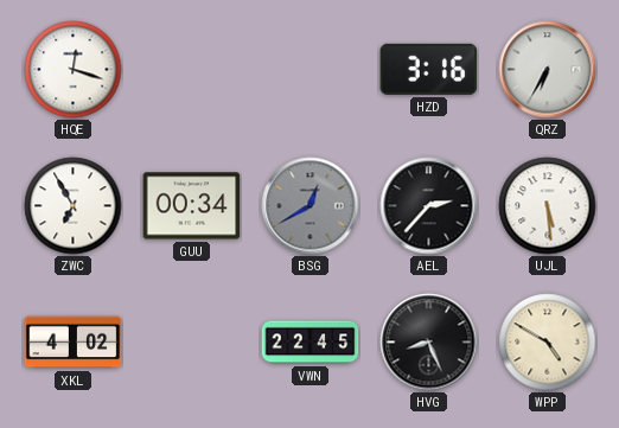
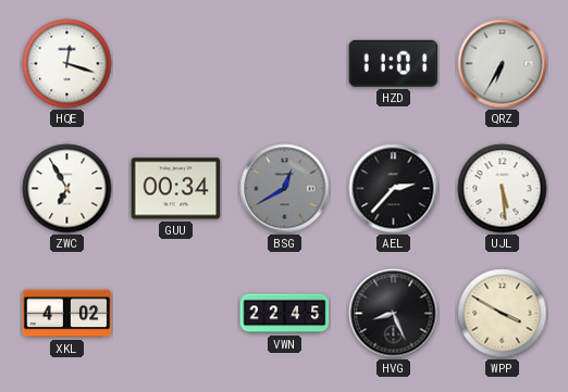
HZD: 3:16 -> 11:01 (394, 63)
WPP: 4:50 -> 3:50 (503, 314)
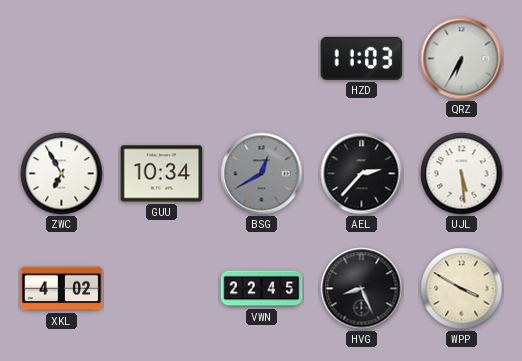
HQE: 12:18 -> none (67, 64)
HZD: 11:01 -> 11:03 (362, 58)
GUU: 00:34 -> 10:34 (162, 174)
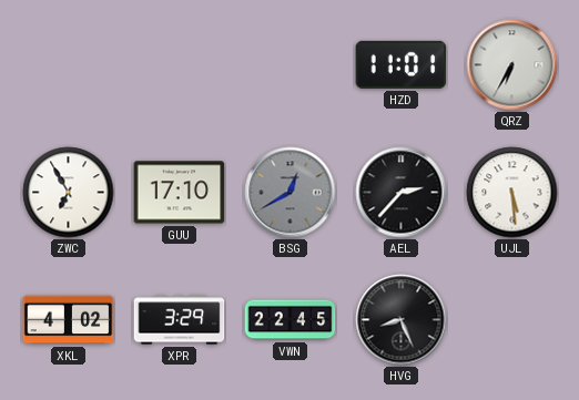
HZD: 11:03 -> 11:01 (402, 64)
GUU: 10:34 -> 17:10 (180, 193)
XPR: none -> 3:29 (180, 320)
WPP: 3:50 -> none (462, 289)
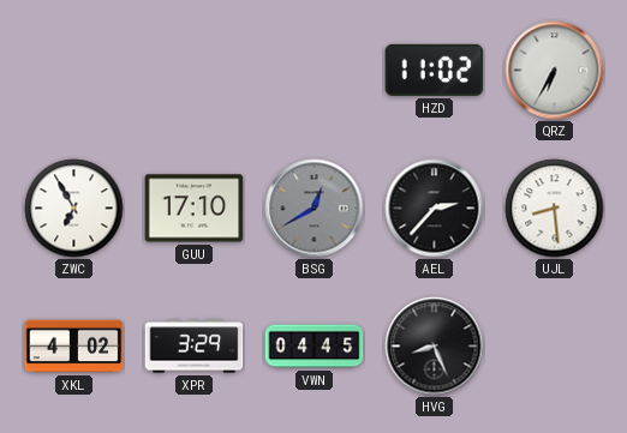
HZD: 11:01 -> 11:02 (435, 70)
UJL: 5:29 -> 8:29 (555, 209)
VWN: 22:45 -> 04:45 (315, 347)
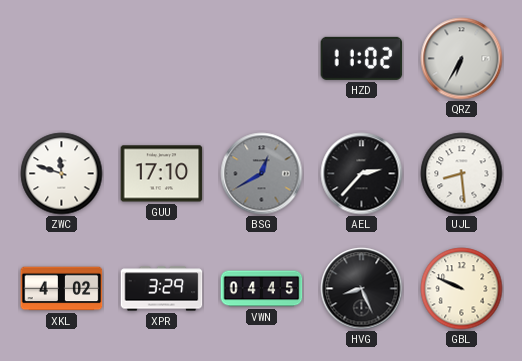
ZWC: 6:55 -> 11:48 (62, 174)
GBL: none -> 9:49 (462, 289)
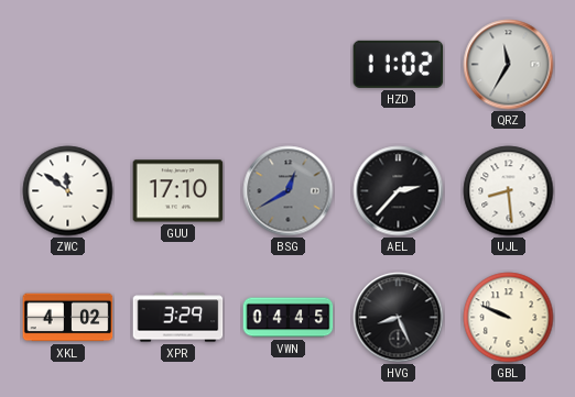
QRZ: 6:35 -> 11:35 (509, 65)
ZWC: 11:48 -> 11:51 (68, 191)
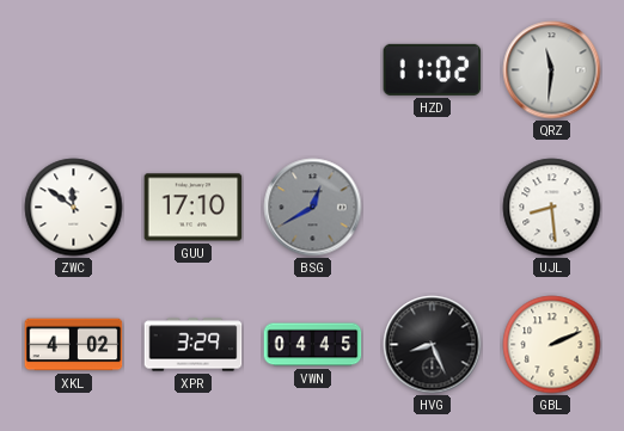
QRZ: 11:35 -> 11:31 (552, 70)
AEL: 2:37 -> none (399, 191)
GBL: 9:49 -> 2:11 (552, 345)
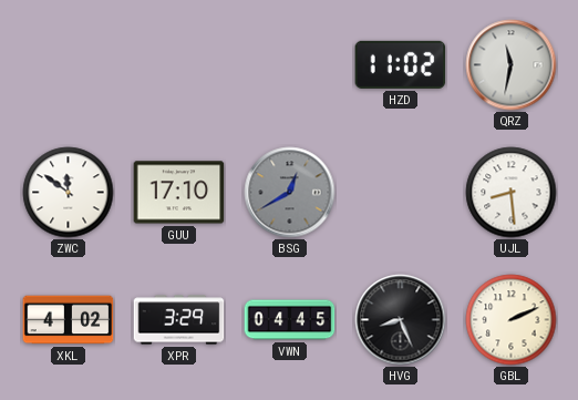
QRZ: 11:31 -> 11:32 (512, 65)
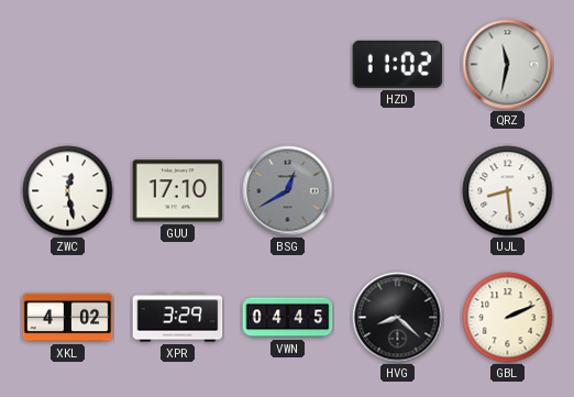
ZWC: 11:51 -> 12:28 (68, 191)
HVG: 8:26 -> 8:22 (398, 318)
